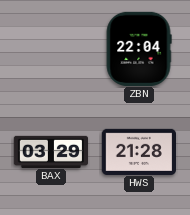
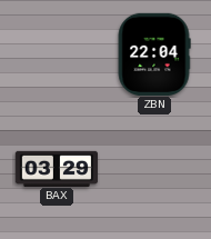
HWS: 21:28 -> none (139, 151)
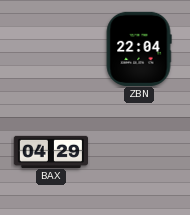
BAX: 03:29 -> 04:29 (51, 151)
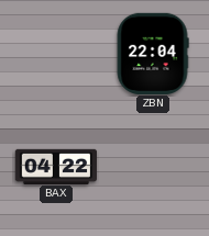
BAX: 04:29 -> 04:22 (56, 166)
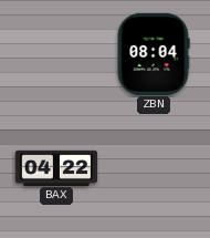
ZBN: 22:04 -> 08:04 (154, 53)
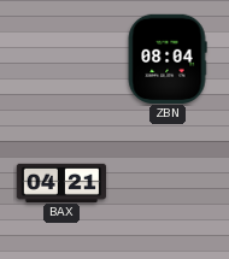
BAX: 04:22 -> 04:21 (61, 182)
